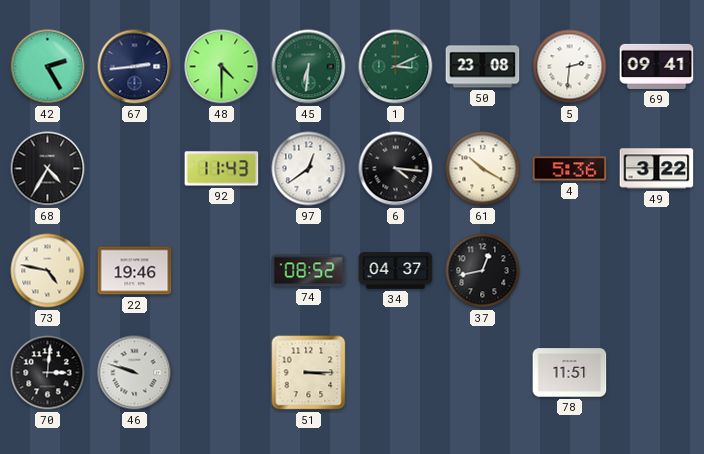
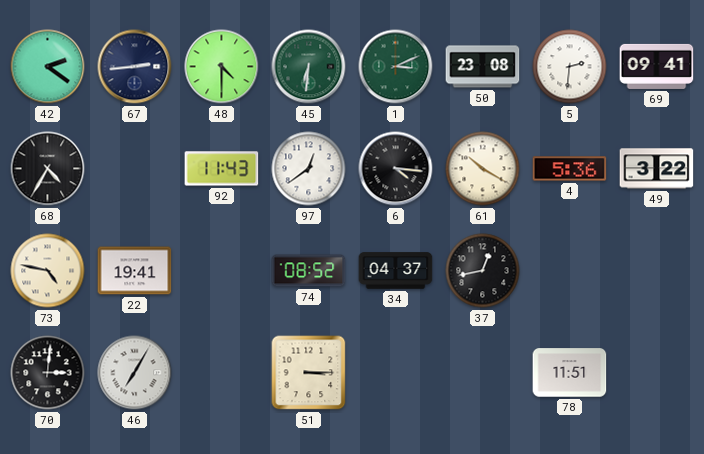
42: 2:25 -> 2:21 (48, 67)
22: 19:46 -> 19:41 (135, 271)
46: 9:48 -> 7:05 (135, 373)
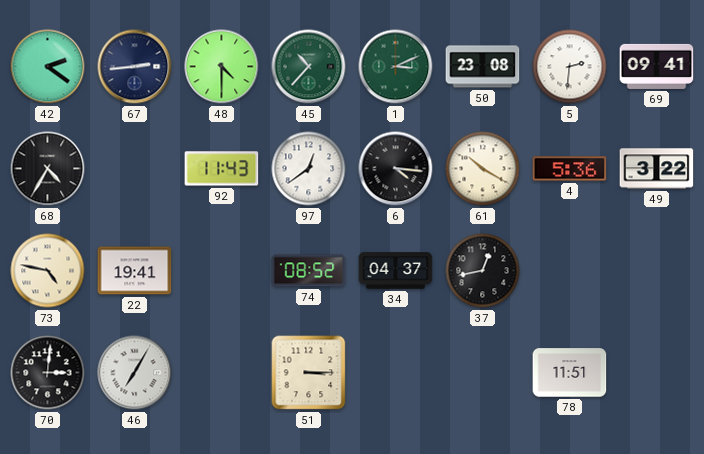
45: 6:31 -> 10:37 (309, 67)
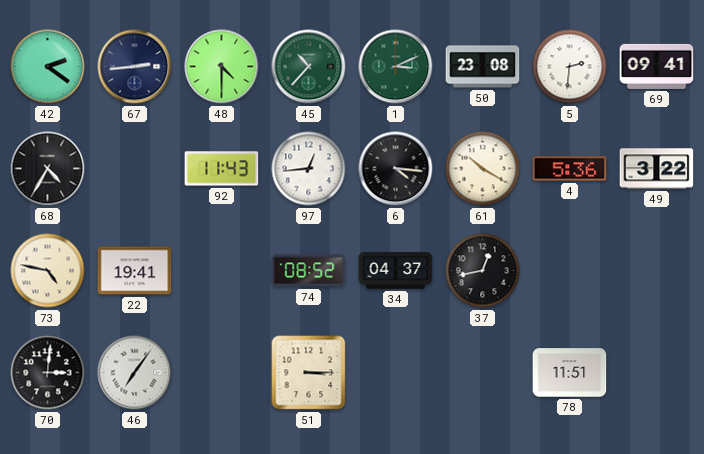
97: 12:39 -> 12:44 (309, 169)
46: 7:05 -> 7:06 (135, 373)
